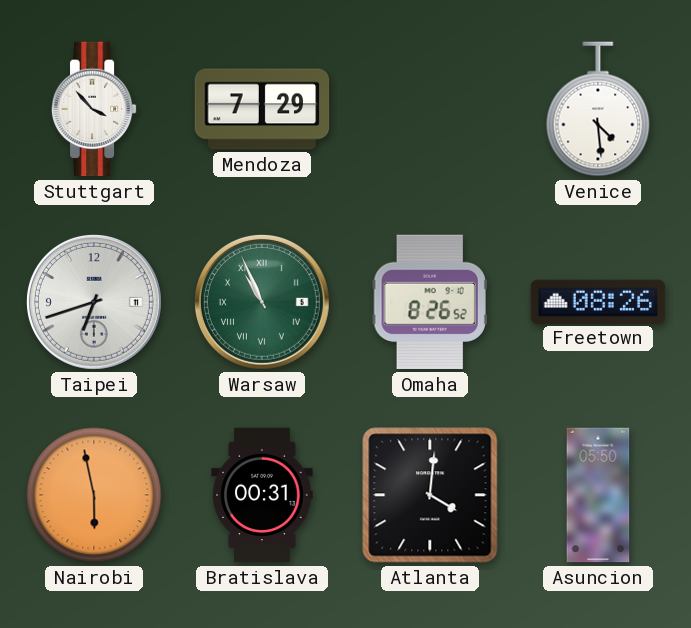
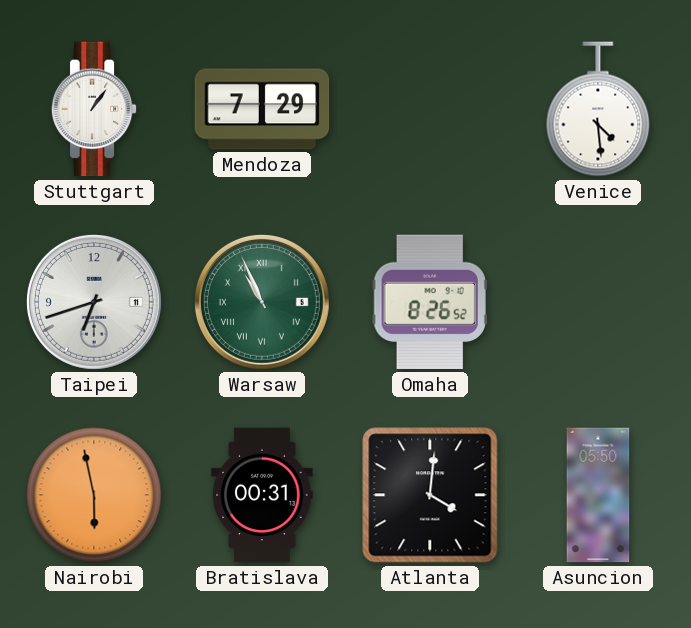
Stuttgart: 3:53 -> 1:06 (94, 109)
Freetown: 08:26 -> none (598, 301)
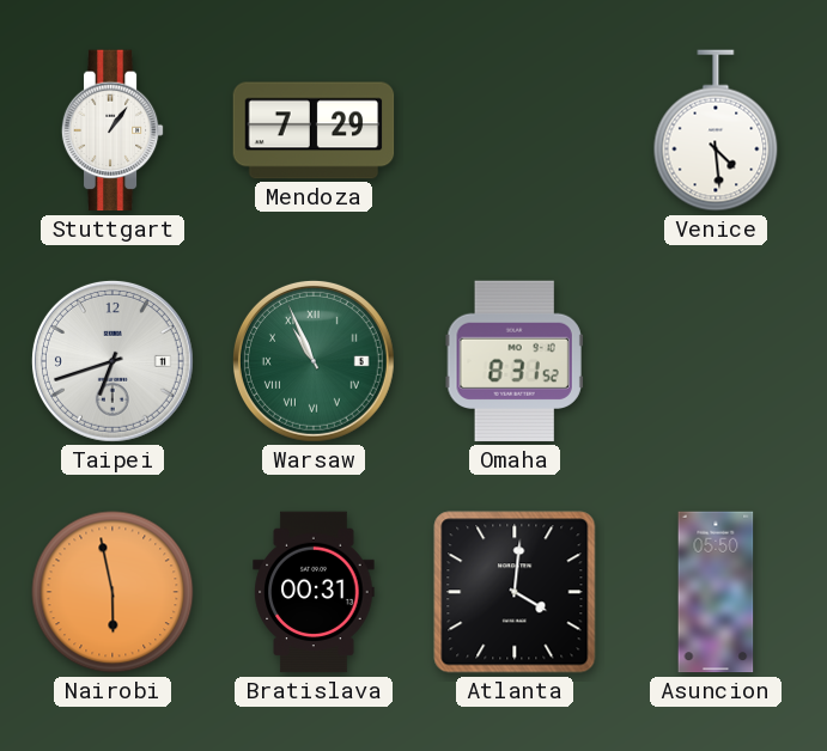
Omaha: 8:26 -> 8:31 (515, 361)
